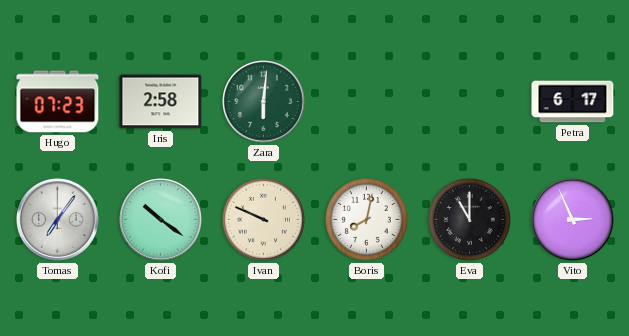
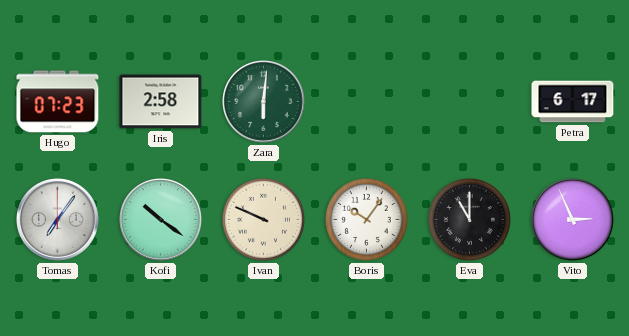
Boris: 8:02 -> 10:06 (366, 219)
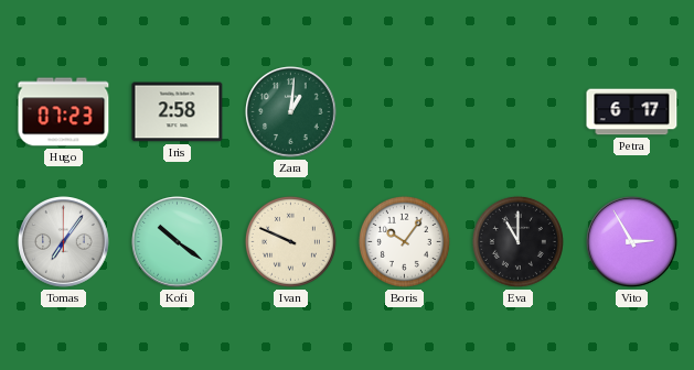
Zara: 6:01 -> 1:01 (291, 112)
Vito: 2:56 -> 2:55 (632, 242)
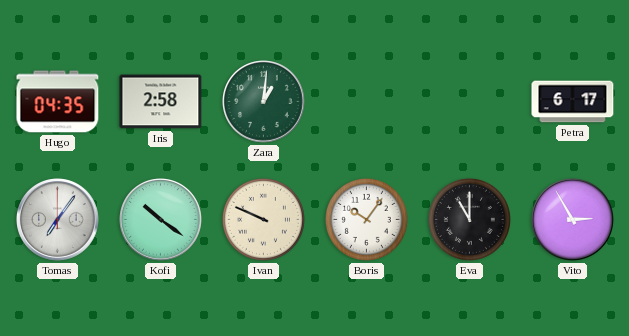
Hugo: 07:23 -> 04:35 (58, 102)
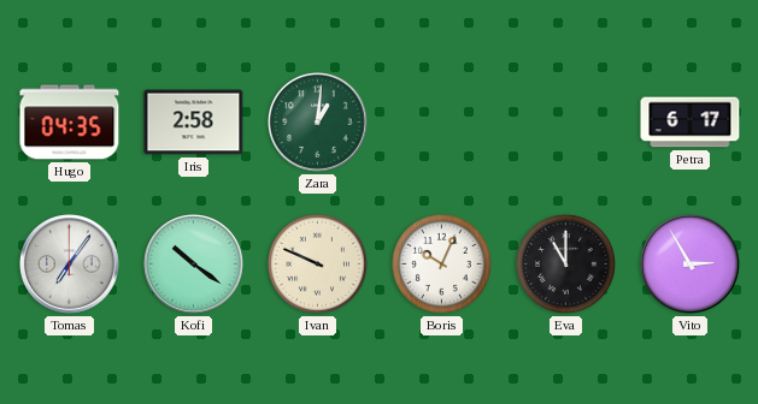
Boris: 10:06 -> 10:04 (441, 263)
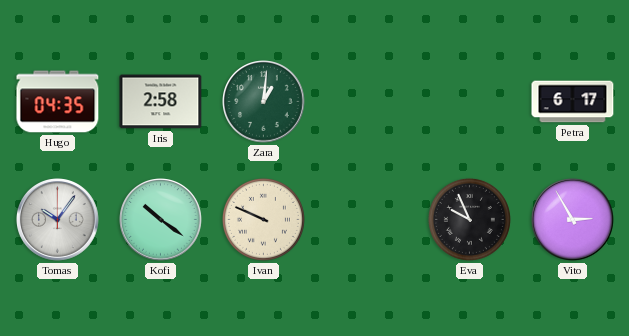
Tomas: 7:06 -> 10:06 (58, 220)
Boris: 10:04 -> none (441, 263)
Eva: 11:00 -> 9:56 (469, 219)
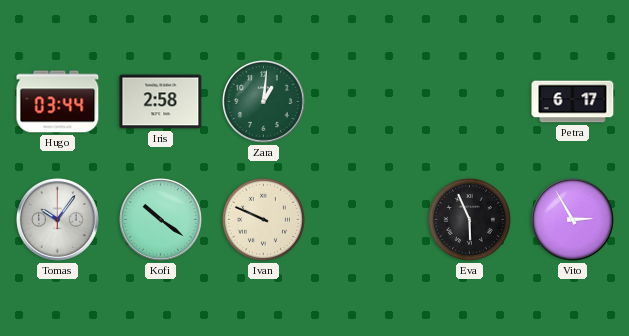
Hugo: 04:35 -> 03:44 (58, 102)
Eva: 9:56 -> 5:56 (469, 219)
